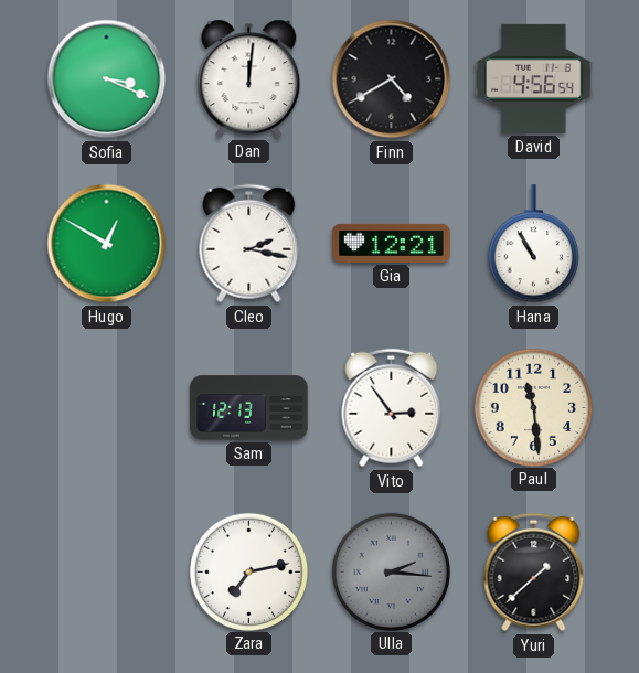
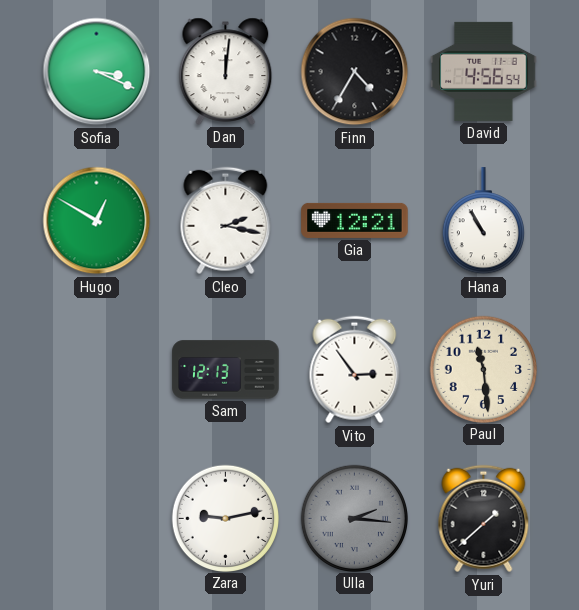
Finn: 4:40 -> 4:35 (355, 72)
Zara: 7:13 -> 9:13 (225, 518)
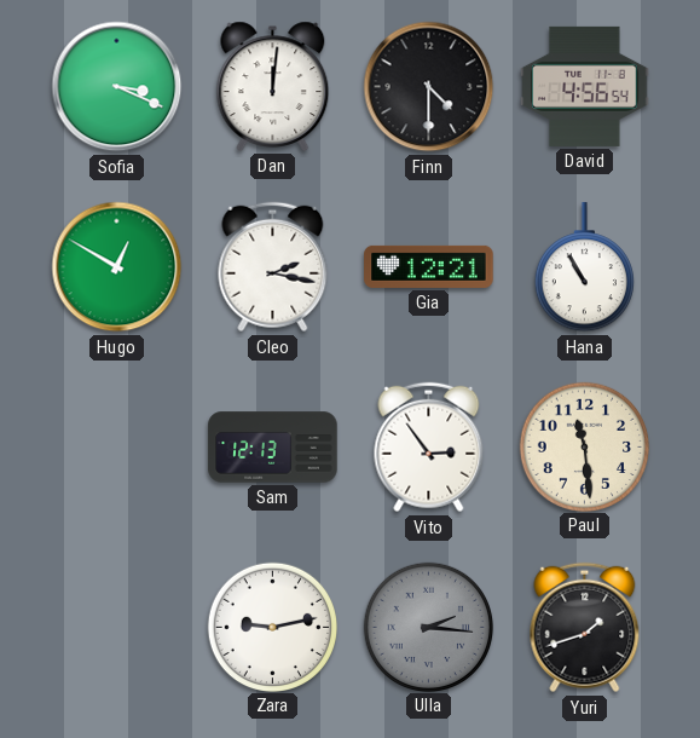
Finn: 4:35 -> 4:30 (429, 87)
Yuri: 1:38 -> 1:42 (585, 628)
